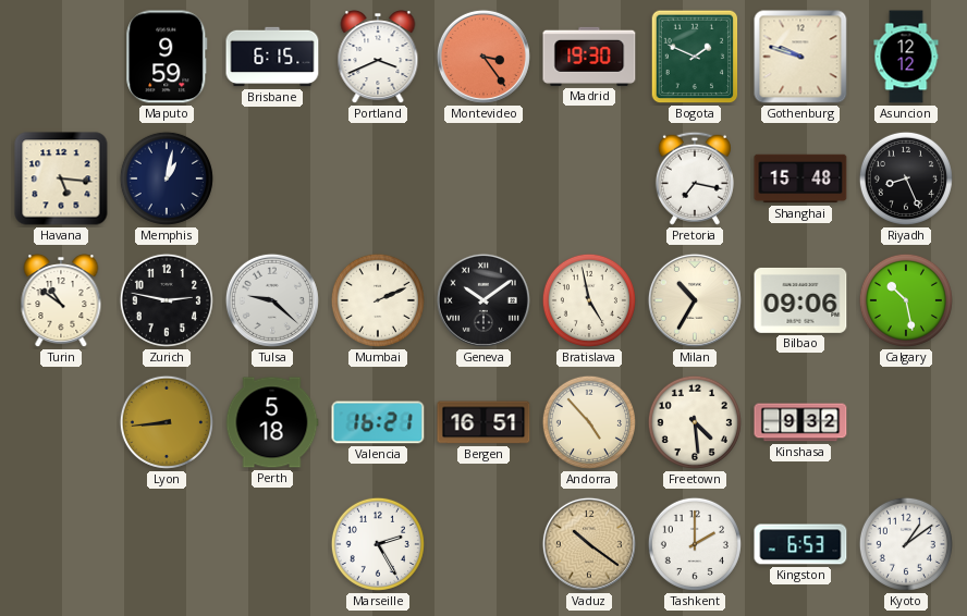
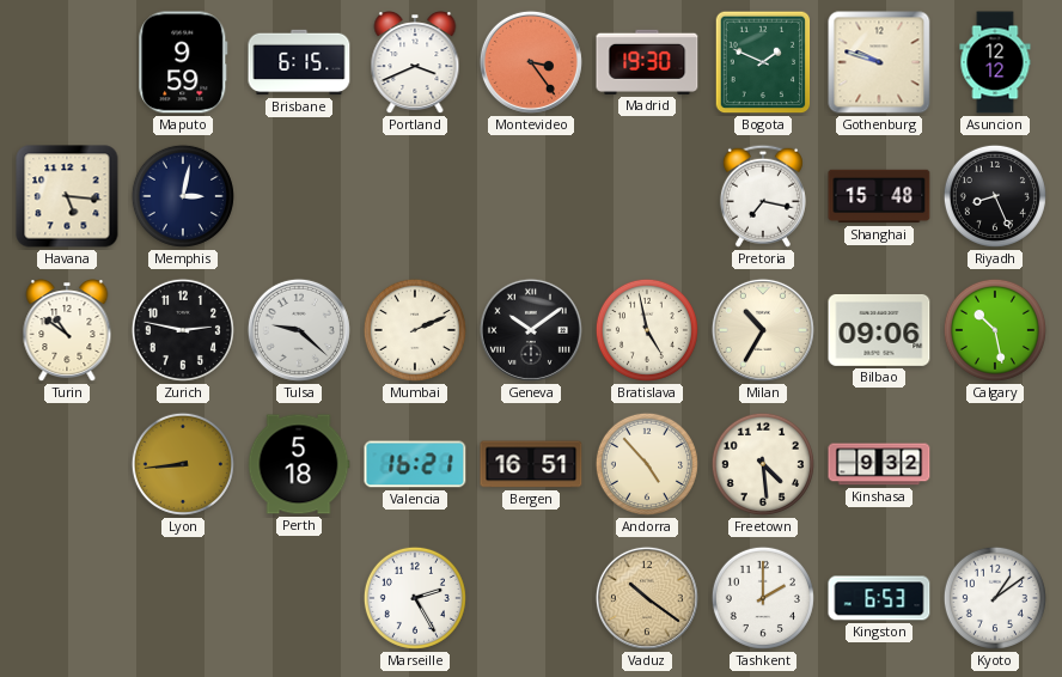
Memphis: 1:02 -> 3:02 (183, 196)
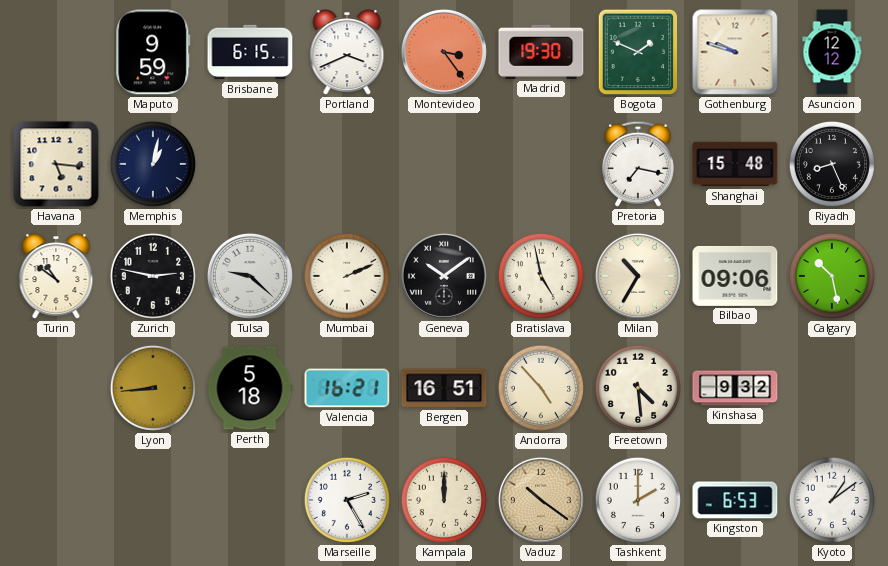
Memphis: 3:02 -> 1:02 (153, 164)
Kampala: none -> 12:00 (444, 500)
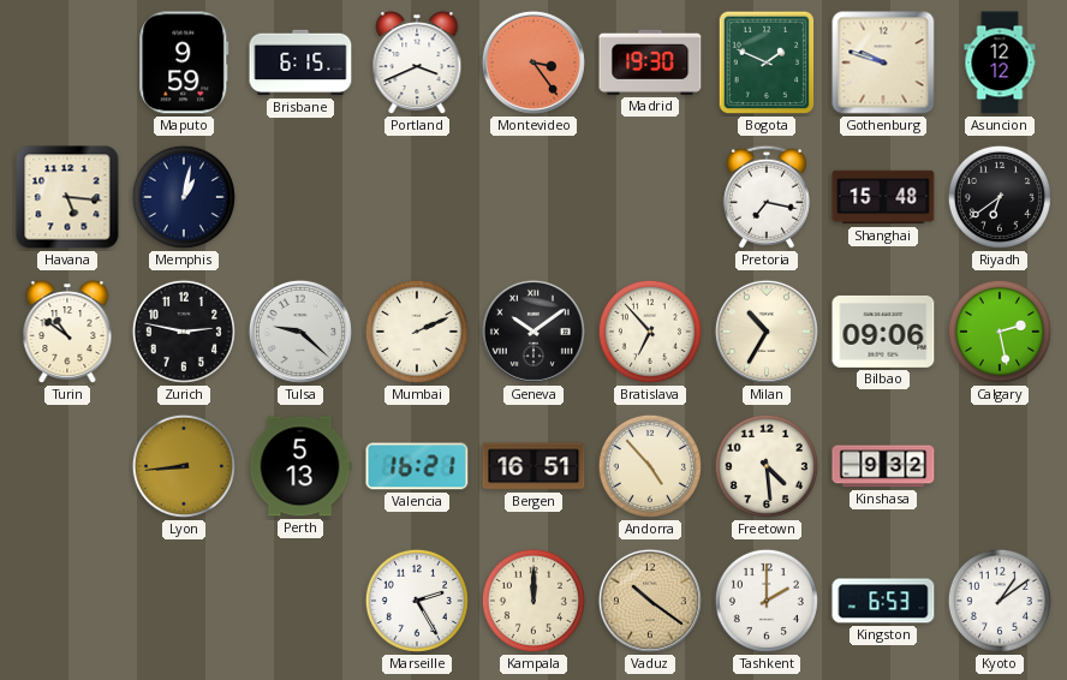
Riyadh: 8:26 -> 6:39 (1000, 197)
Bratislava: 4:58 -> 6:53 (650, 332)
Calgary: 10:28 -> 2:28 (1000, 332)
Perth: 5:18 -> 5:13 (300, 466)
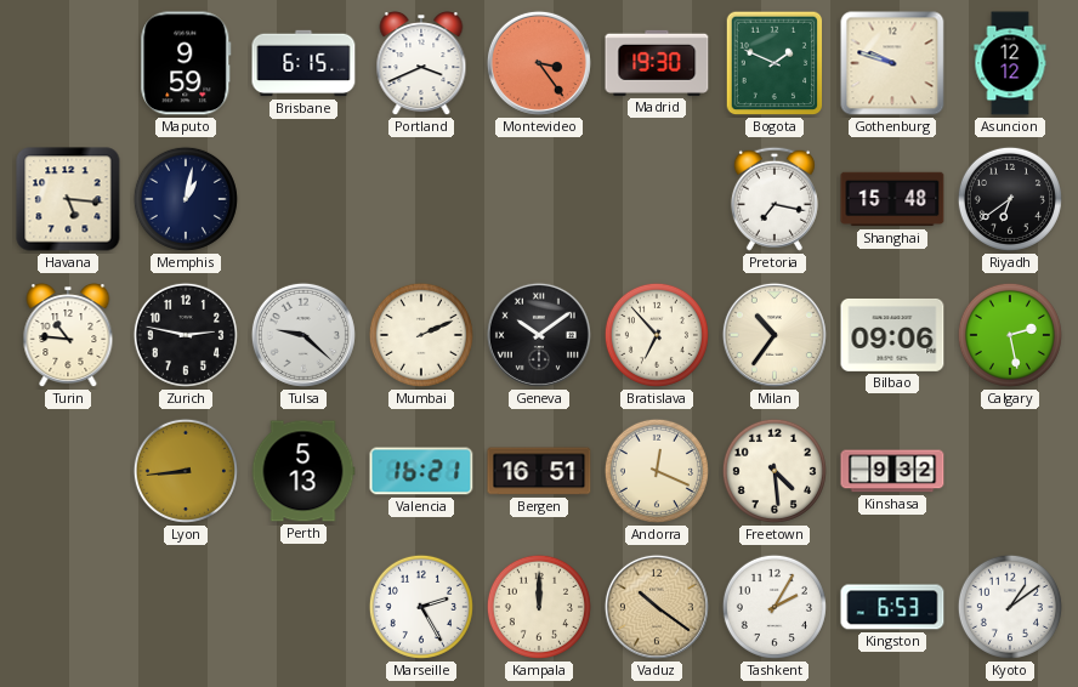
Turin: 10:51 -> 10:46 (68, 336)
Milan: 10:35 -> 10:36 (775, 335)
Andorra: 4:53 -> 12:19 (657, 471)
Tashkent: 2:00 -> 2:05 (775, 607)
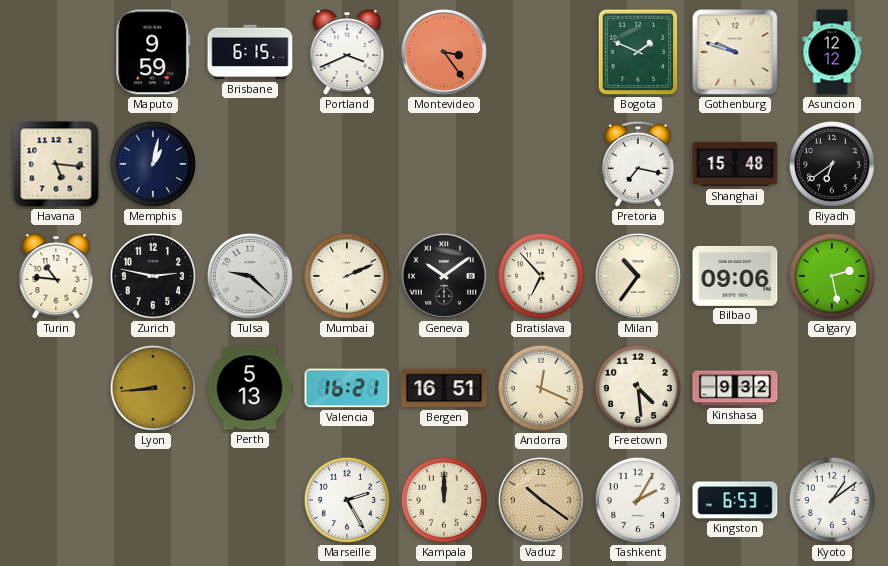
Madrid: 19:30 -> none (657, 63)
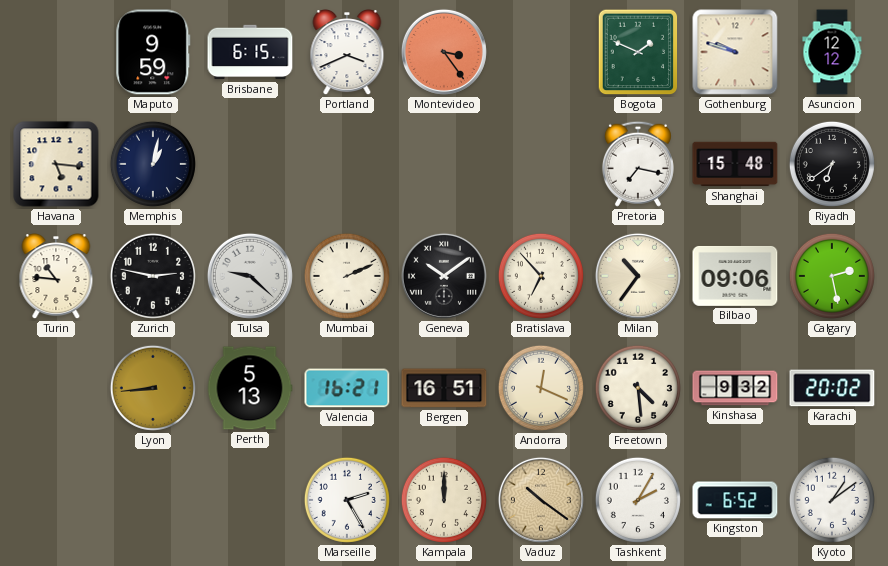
Karachi: none -> 20:02 (832, 388)
Kingston: 6:53 -> 6:52 (735, 500)
